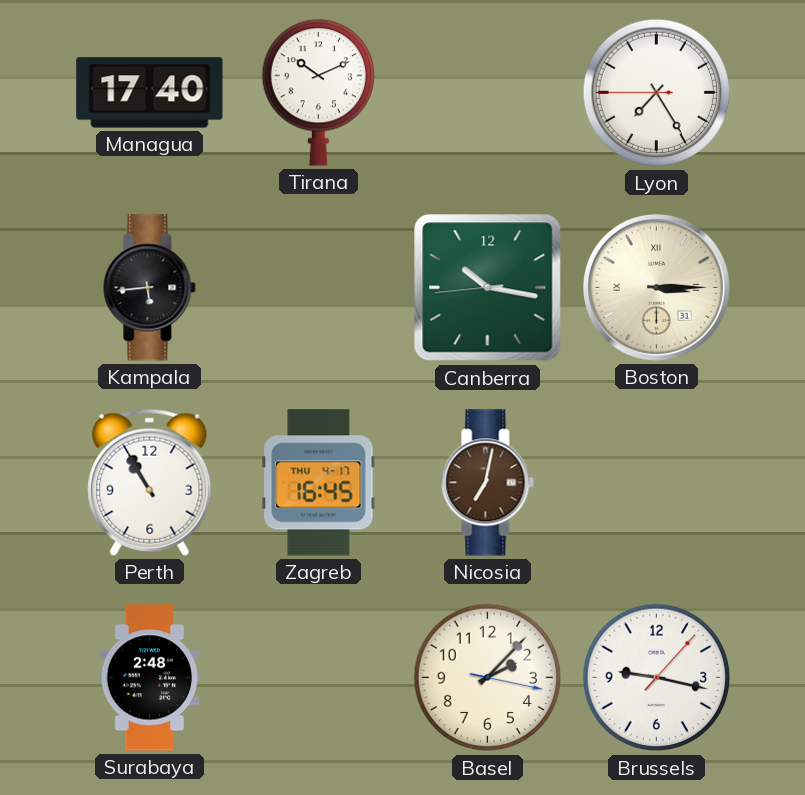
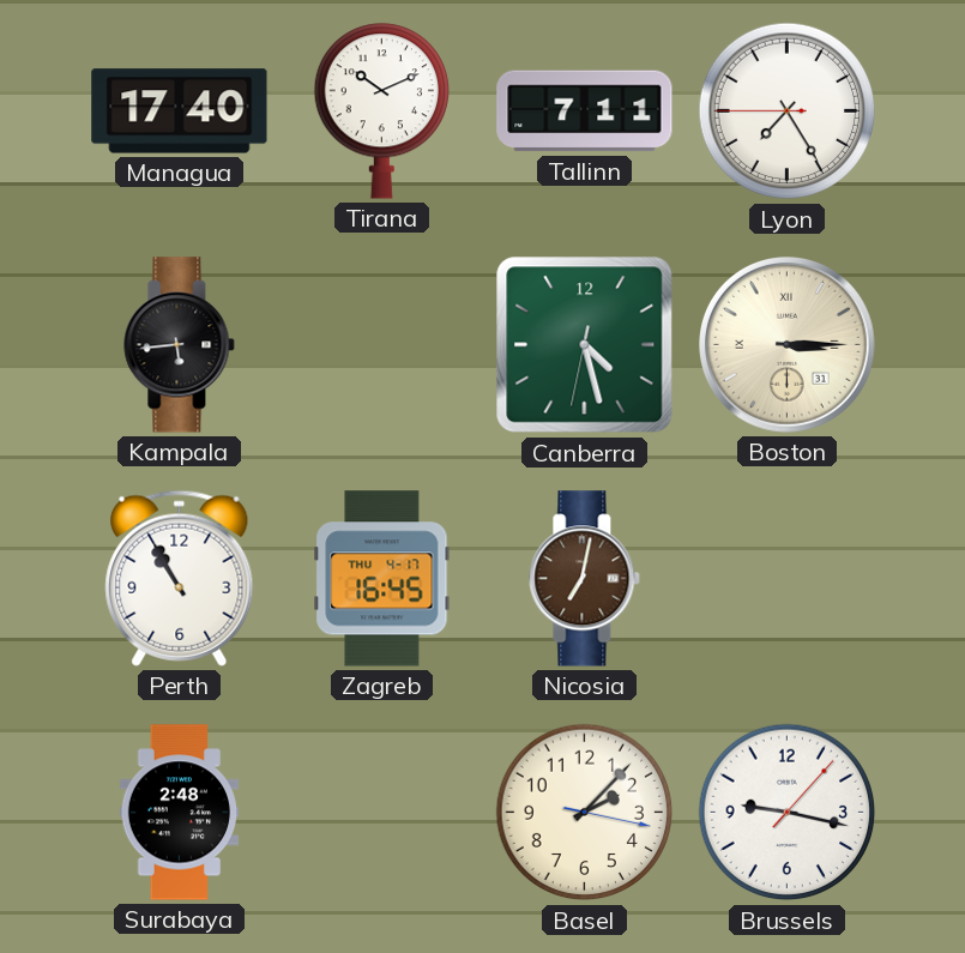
Tallinn: none -> 7:11 (585, 111)
Canberra: 10:16 -> 4:27 (585, 345)
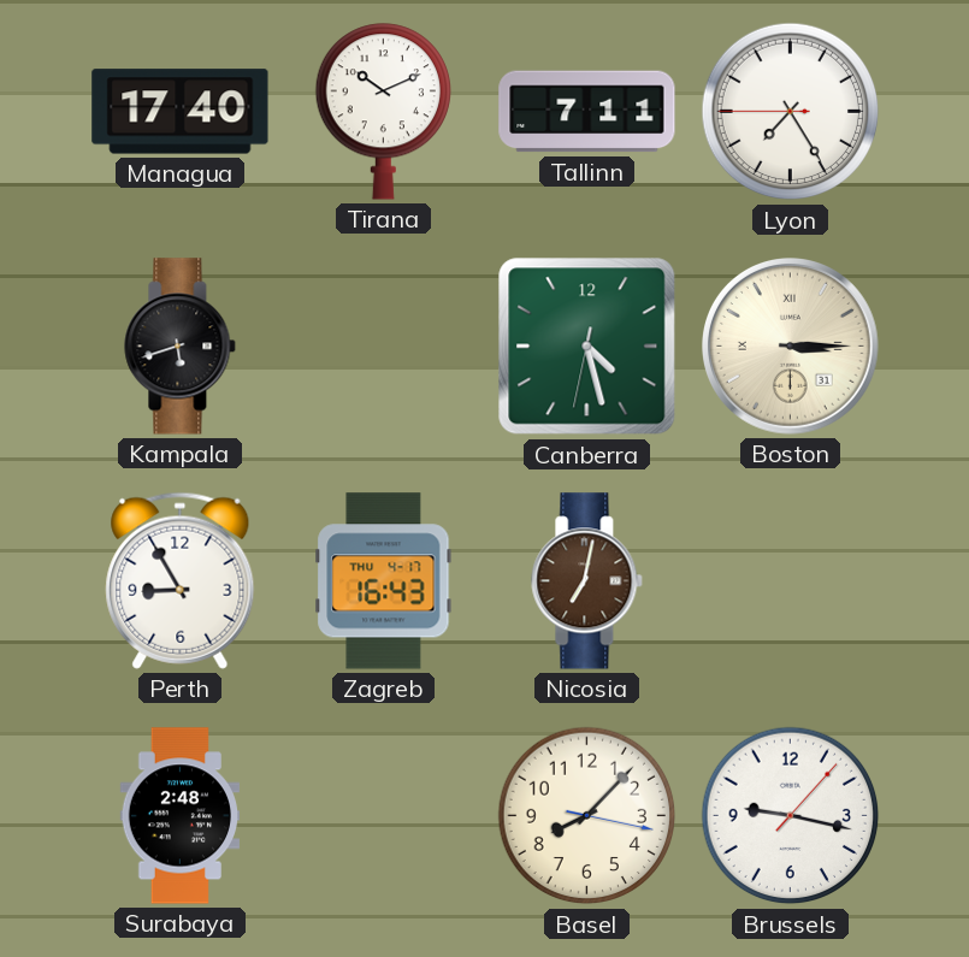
Kampala: 5:44 -> 5:42 (181, 347)
Perth: 10:55 -> 8:55 (181, 580)
Zagreb: 16:45 -> 16:43 (384, 581)
Basel: 2:07 -> 8:07 (587, 816)
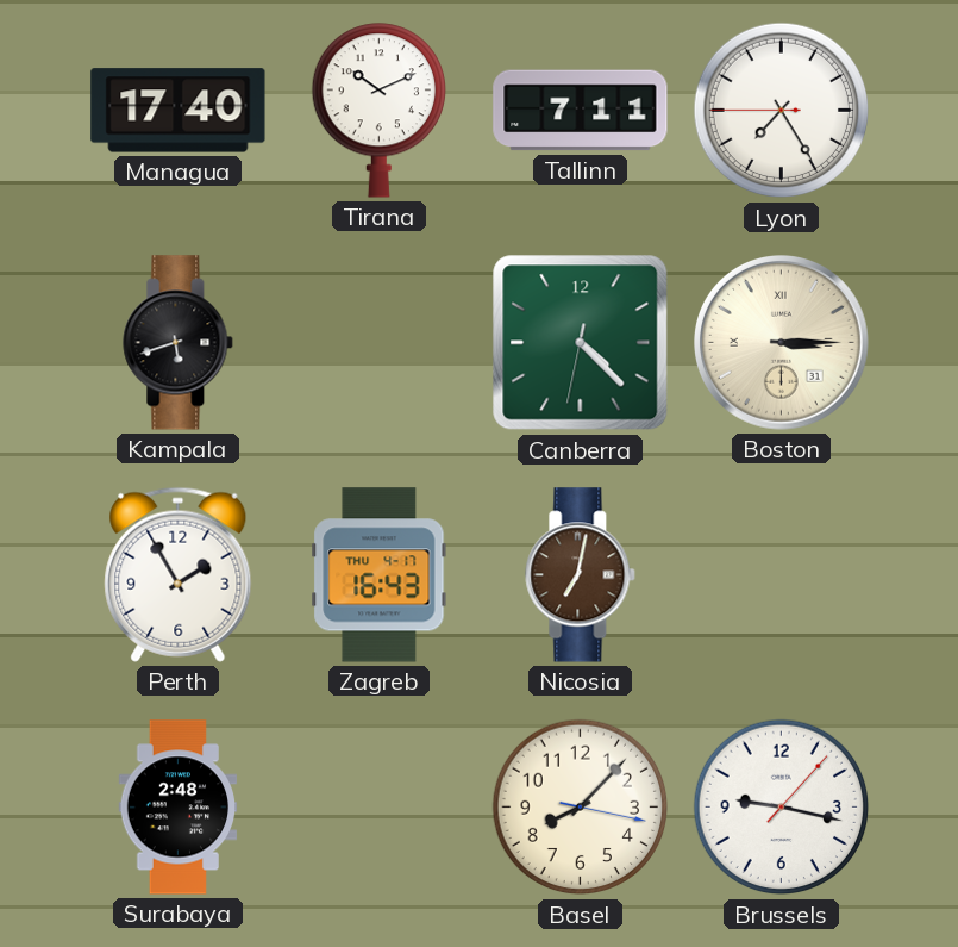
Canberra: 4:27 -> 4:22 (581, 343)
Perth: 8:55 -> 1:55 (179, 574)
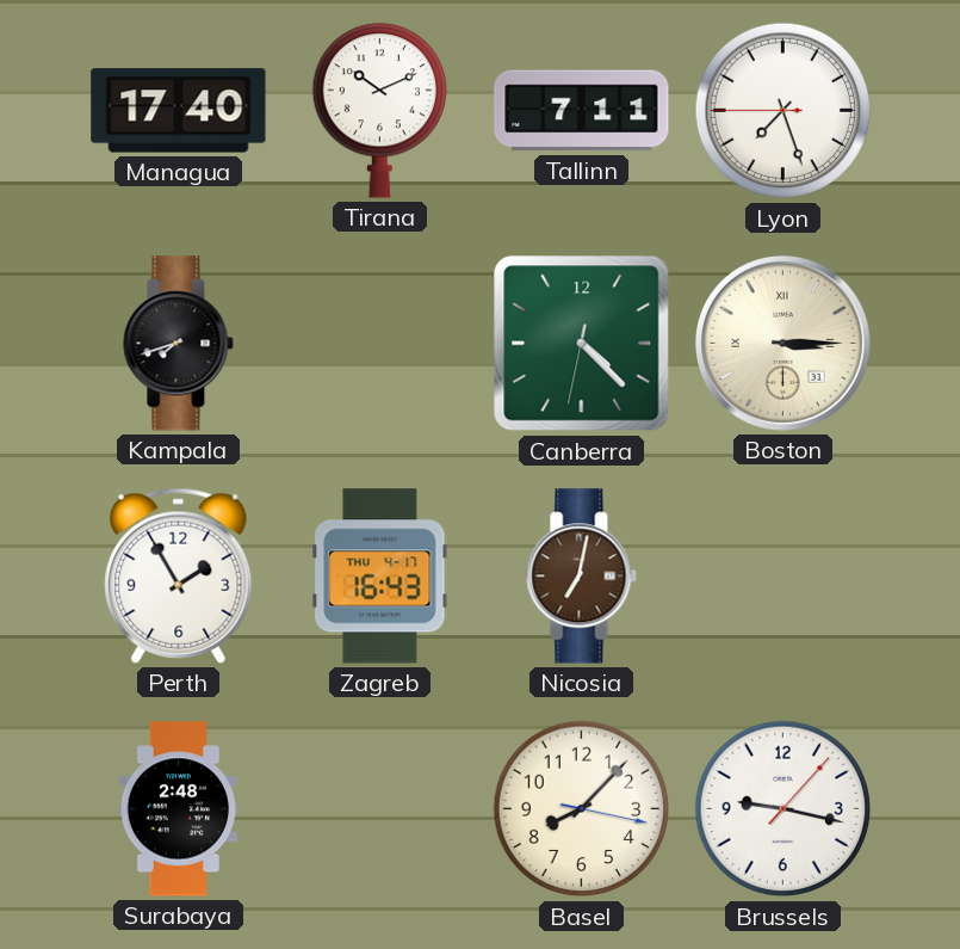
Lyon: 7:24 -> 7:26 (784, 111)
Kampala: 5:42 -> 7:42 (179, 344)
